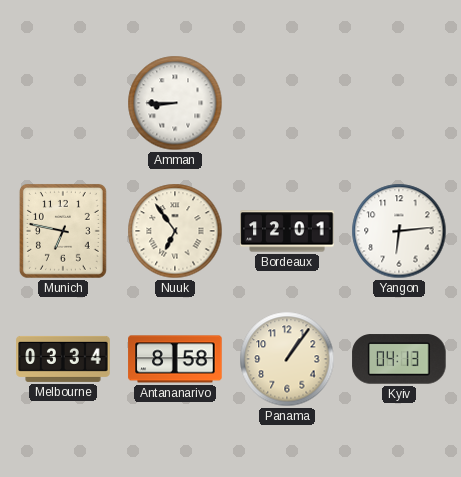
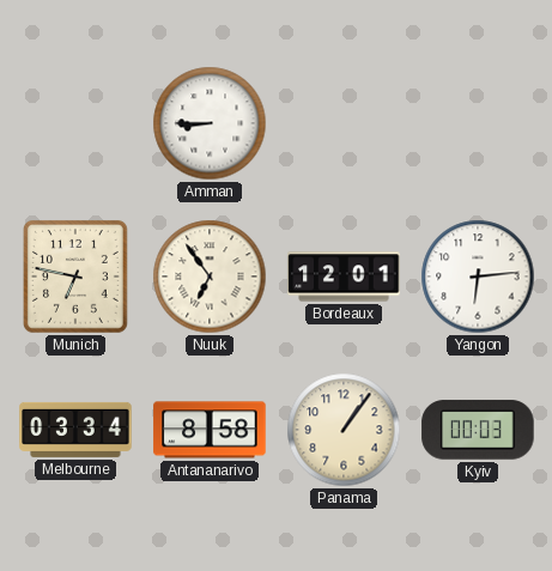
Kyiv: 04:13 -> 00:03 (478, 430)
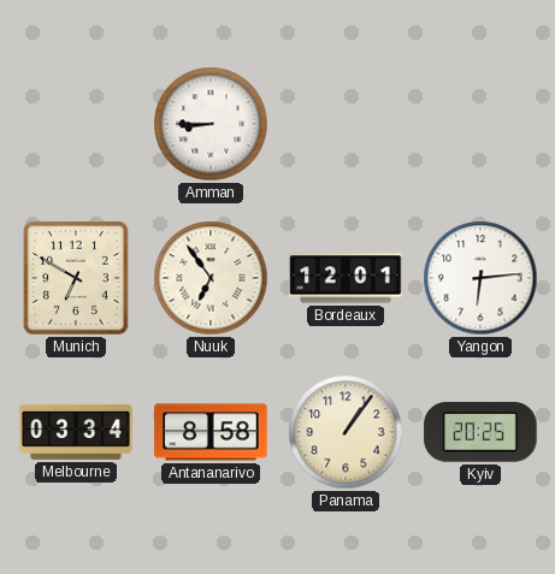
Munich: 6:47 -> 6:50 (76, 278)
Kyiv: 00:03 -> 20:25 (480, 432)
